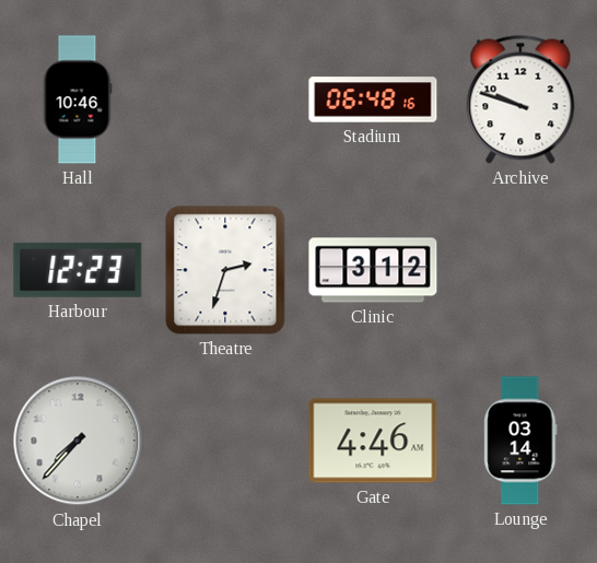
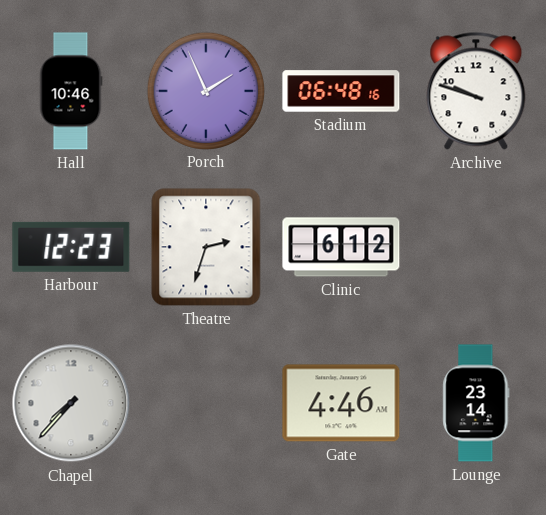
Porch: none -> 1:56 (205, 90)
Clinic: 3:12 -> 6:12 (341, 247)
Lounge: 03:14 -> 23:14 (476, 403)
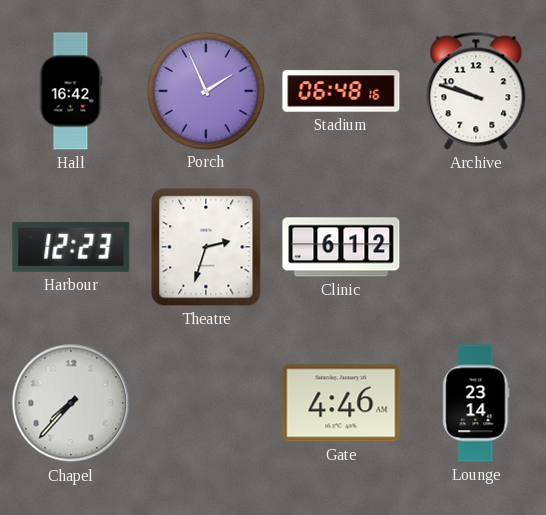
Hall: 10:46 -> 16:42 (71, 91)
